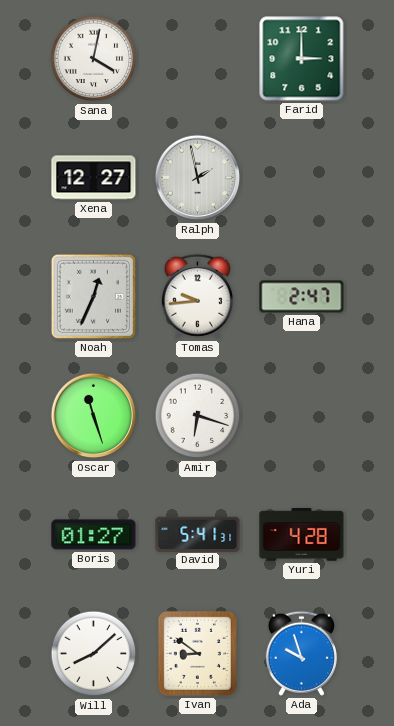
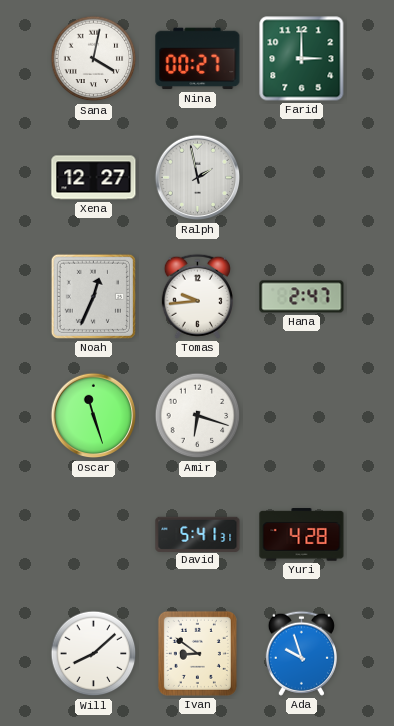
Nina: none -> 00:27 (198, 59)
Boris: 01:27 -> none (94, 535)
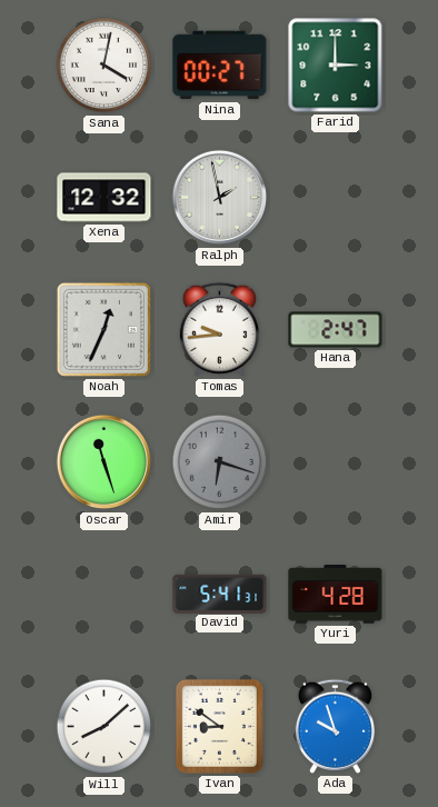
Xena: 12:27 -> 12:32 (104, 198)
Amir dial: white -> grey (220, 462)
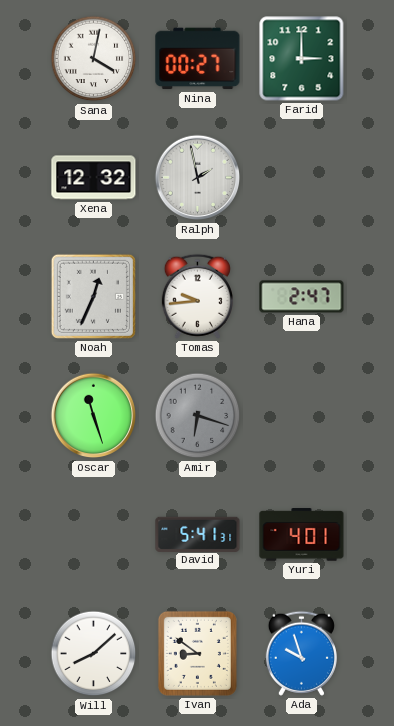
Yuri: 4:28 -> 4:01 (302, 535)
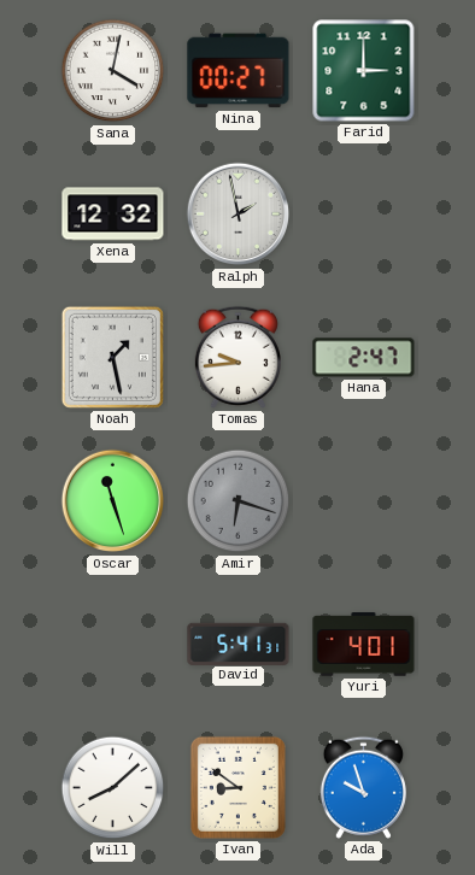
Noah: 12:34 -> 1:28 (112, 357)
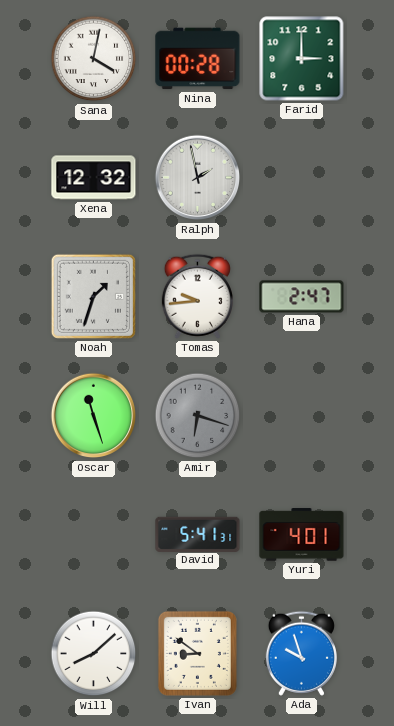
Nina: 00:27 -> 00:28 (198, 59)
Noah: 1:28 -> 1:33 (93, 296)
